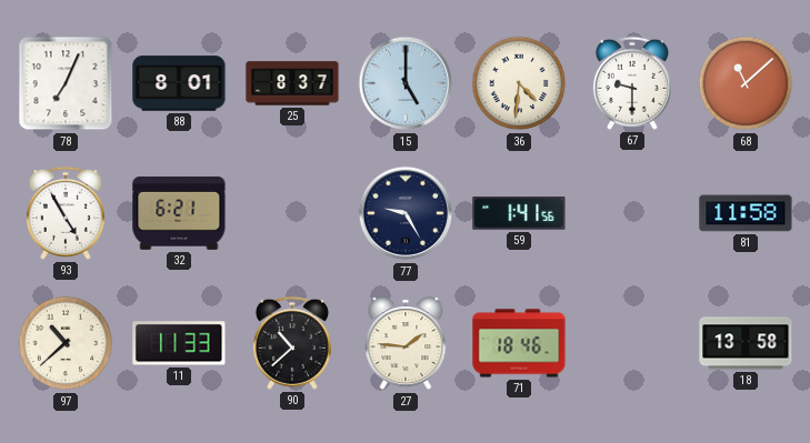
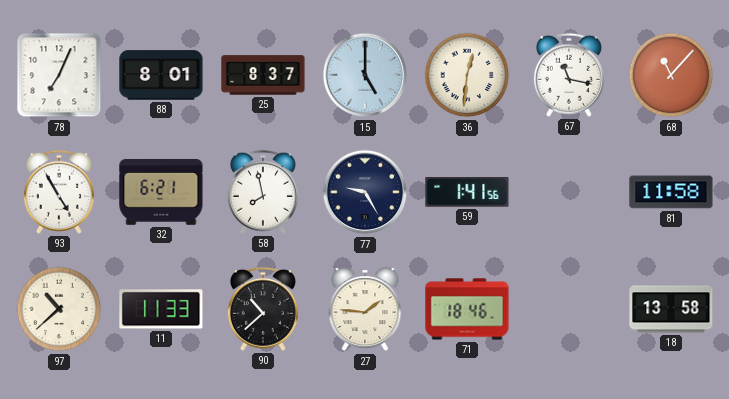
36: 4:31 -> 12:31 (467, 75)
67: 9:30 -> 11:17 (569, 75)
68: 11:08 -> 11:07 (671, 75)
58: none -> 7:58 (263, 192)
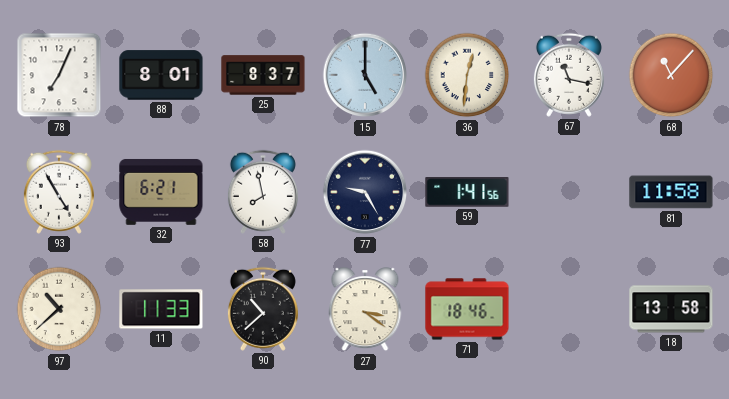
27: 1:46 -> 3:21 (365, 310)
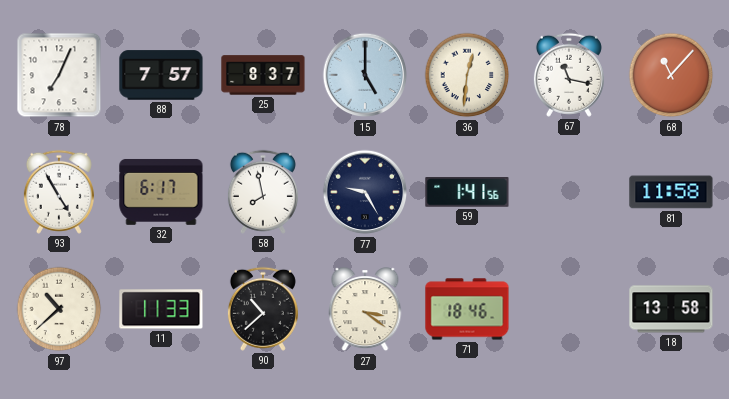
88: 8:01 -> 7:57 (161, 75)
32: 6:21 -> 6:17 (161, 192)
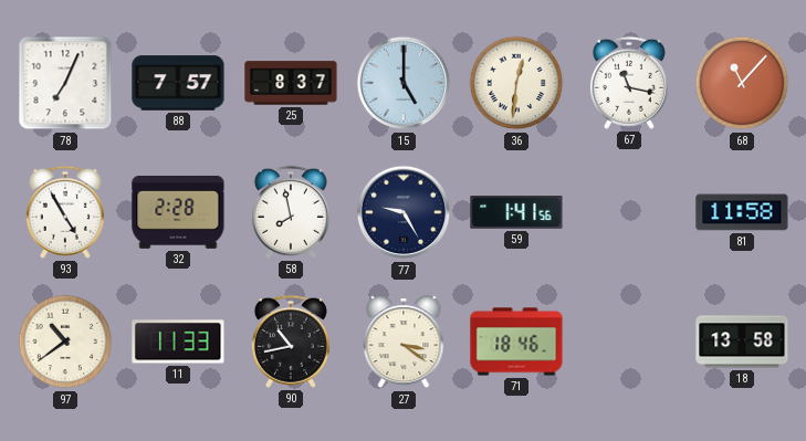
32: 6:17 -> 2:28 (178, 212)
97: 10:38 -> 10:39 (65, 342)
90: 10:38 -> 10:43 (291, 342)
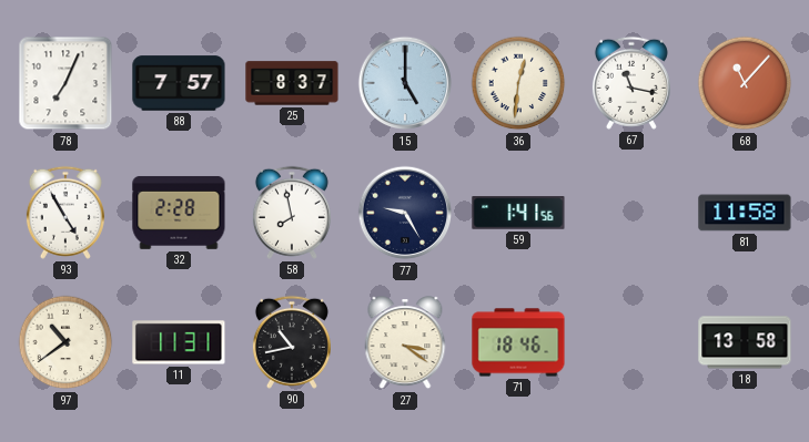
11: 11:33 -> 11:31 (179, 342)
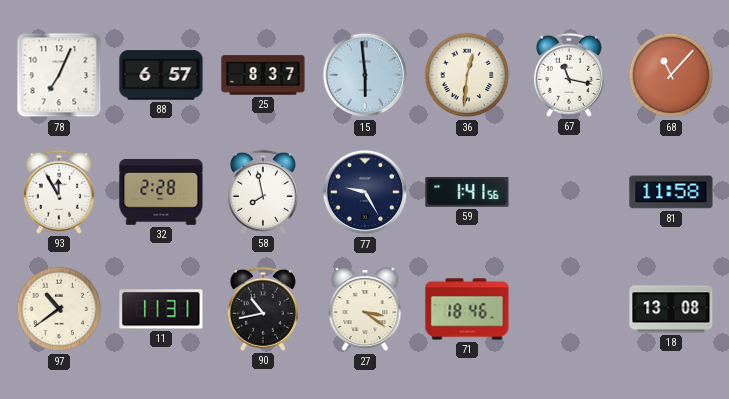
88: 7:57 -> 6:57 (161, 75)
15: 5:00 -> 5:59 (365, 75)
93: 4:55 -> 11:55 (59, 192)
18: 13:58 -> 13:08 (671, 309)
